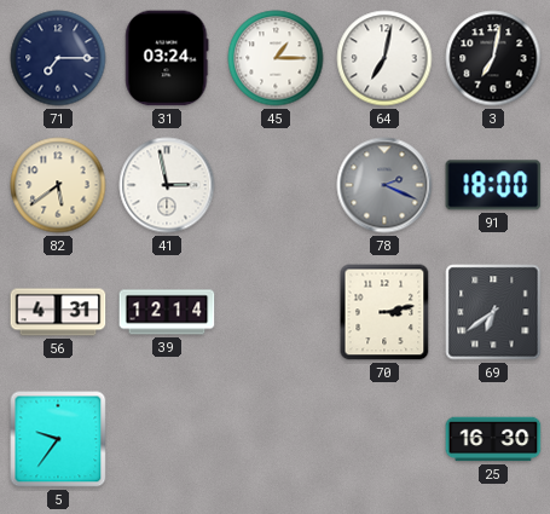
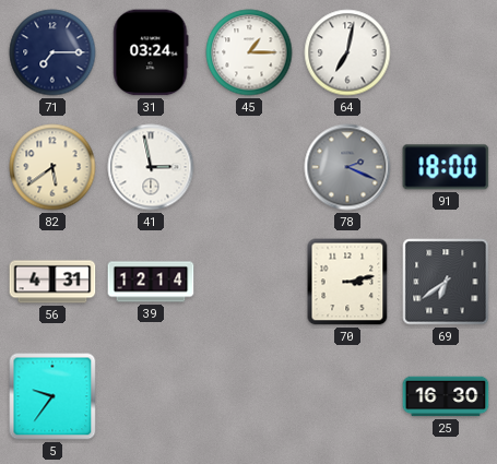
3: 7:02 -> none (493, 58)
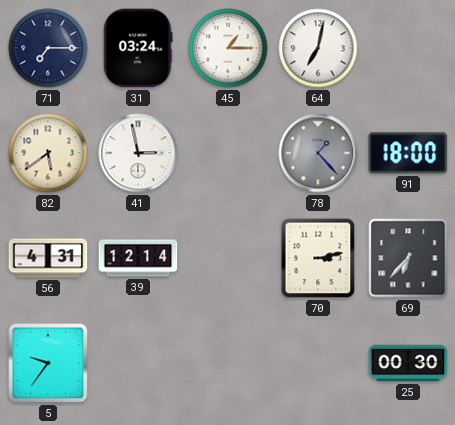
78: 2:19 -> 1:23 (318, 153)
69: 6:39 -> 6:37 (408, 258)
25: 16:30 -> 00:30 (408, 363)
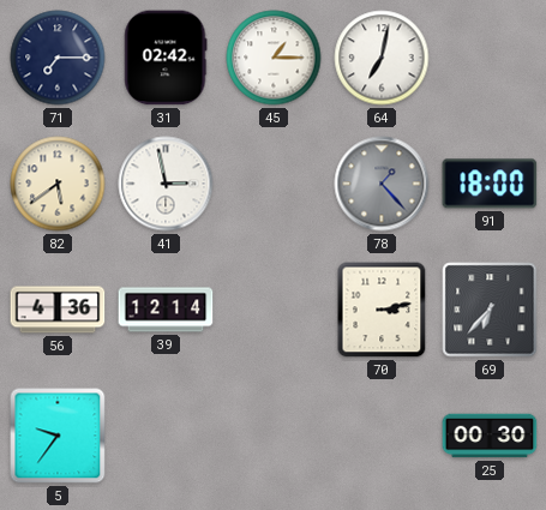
31: 03:24 -> 02:42 (166, 58)
56: 4:31 -> 4:36 (58, 310)
